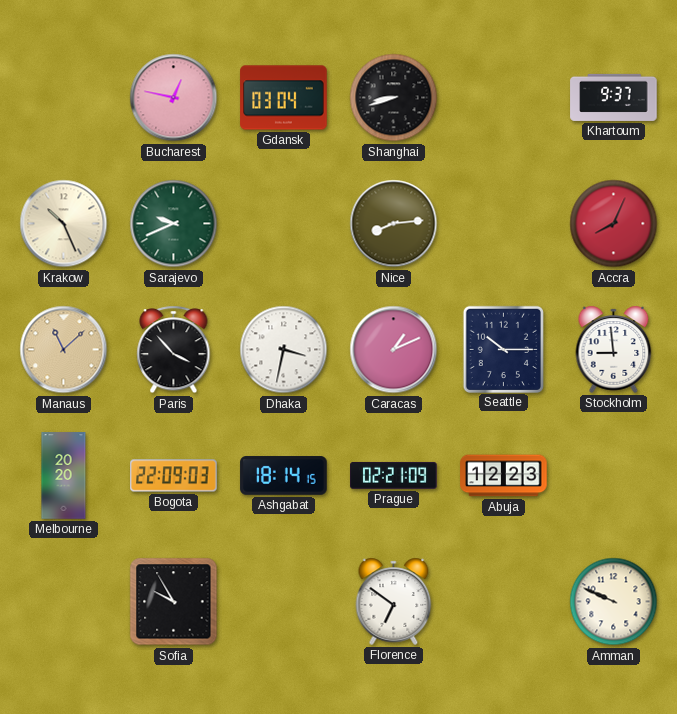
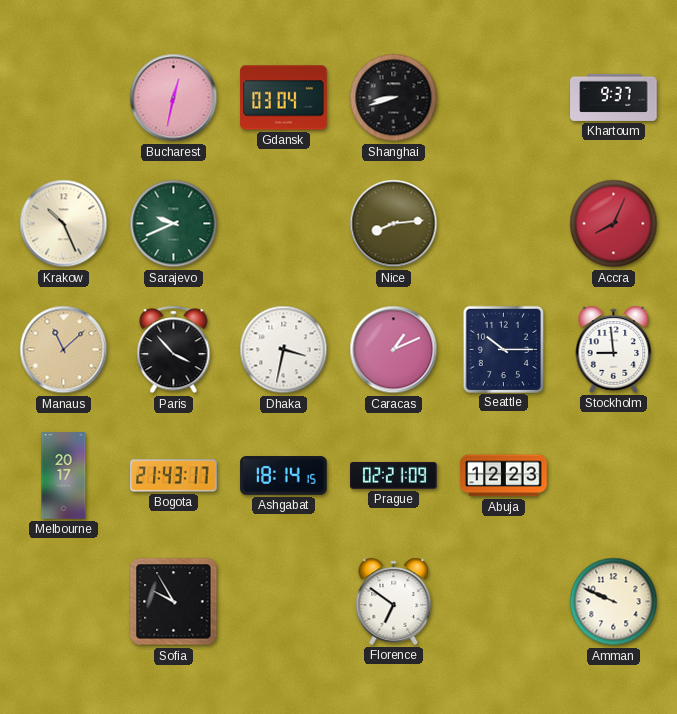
Bucharest: 12:47 -> 12:32 (174, 98)
Melbourne: 20:20 -> 20:17 (64, 476)
Bogota: 22:09 -> 21:43 (174, 476)
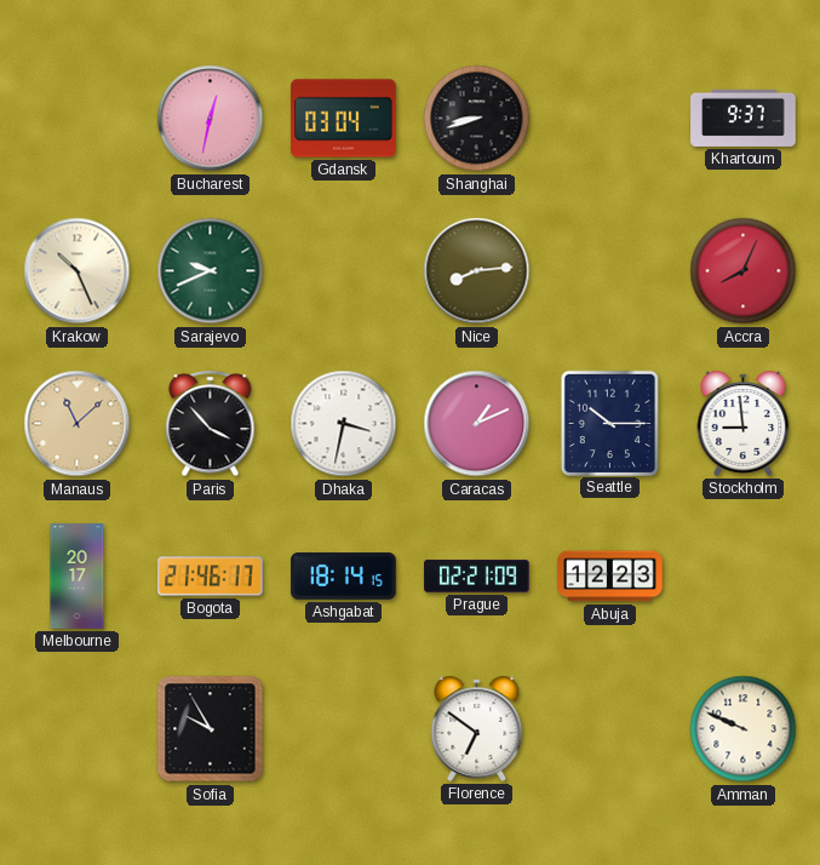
Bogota: 21:43 -> 21:46 (211, 577)
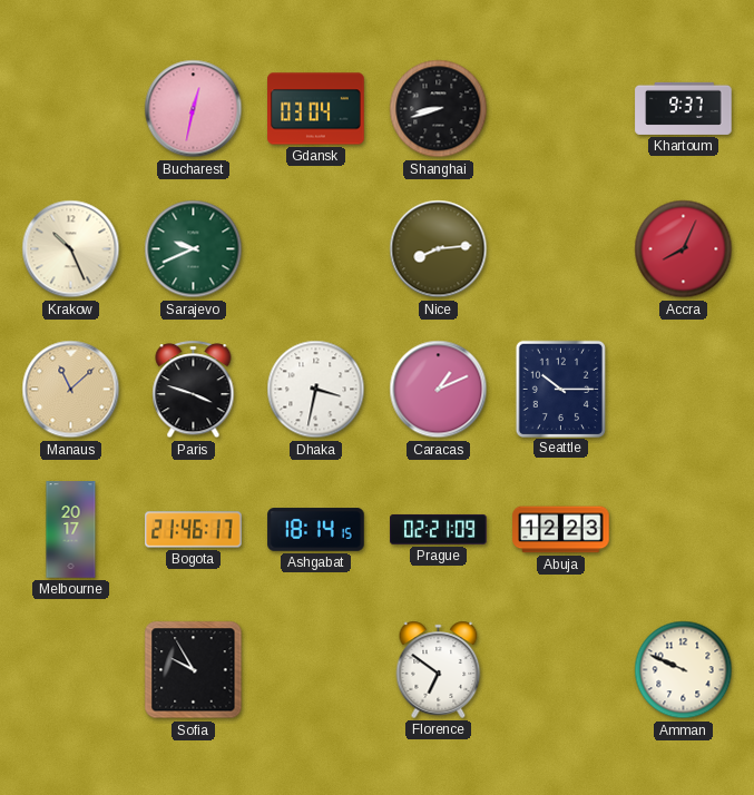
Paris: 3:53 -> 3:48 (194, 390)
Stockholm: 8:59 -> none (744, 423)
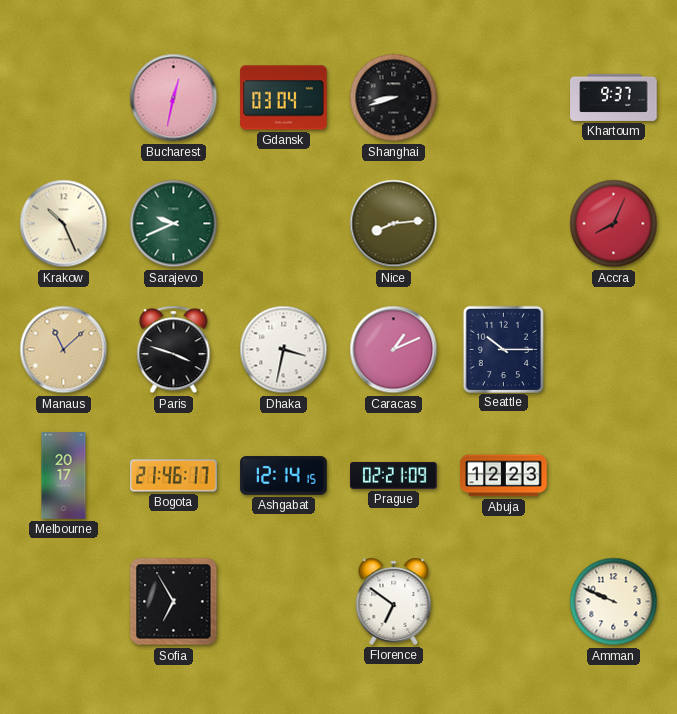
Ashgabat: 18:14 -> 12:14 (284, 476)
Sofia: 9:55 -> 6:55 (174, 602)
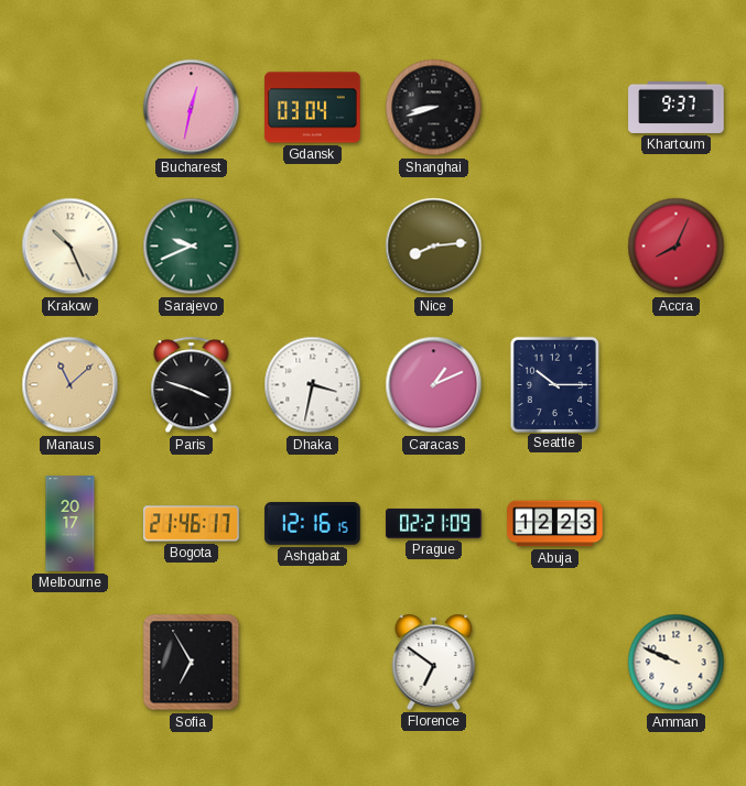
Ashgabat: 12:14 -> 12:16 (313, 524)
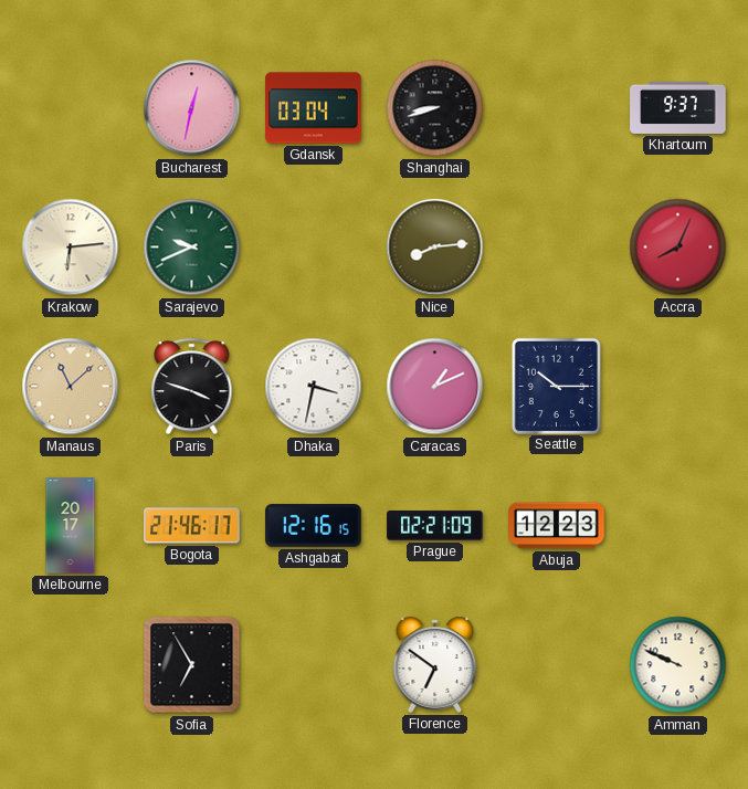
Krakow: 10:26 -> 6:14 (71, 248)
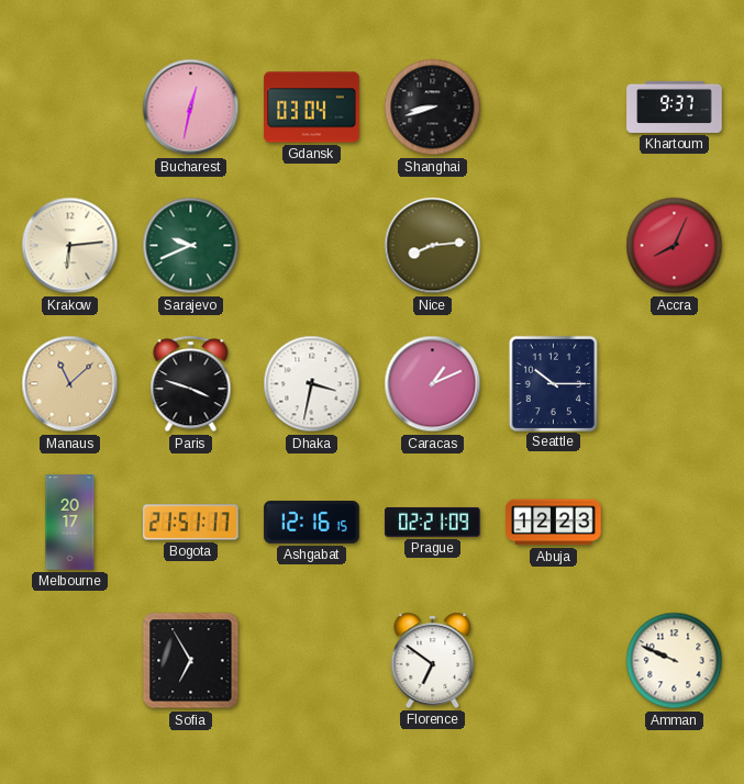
Bogota: 21:46 -> 21:51 (191, 523)
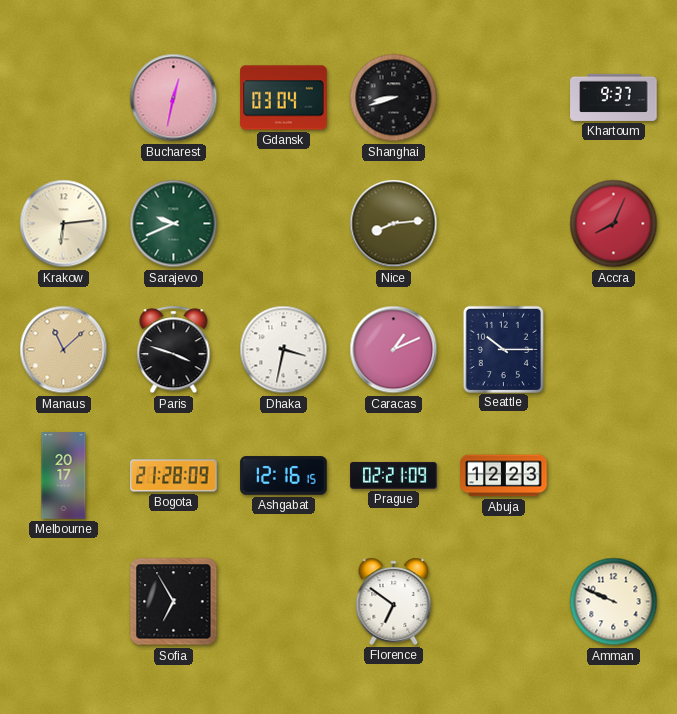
Bogota: 21:51 -> 21:28 (174, 476)
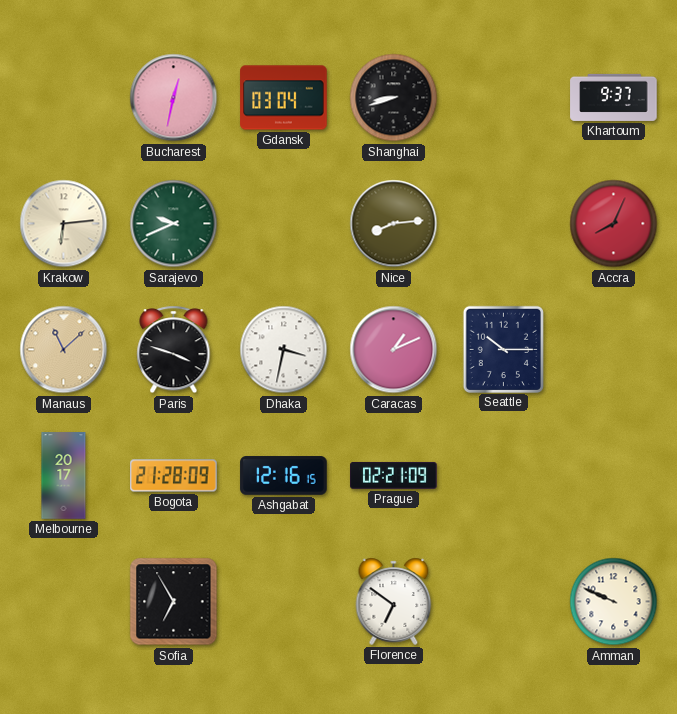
Abuja: 12:23 -> none (504, 476)
